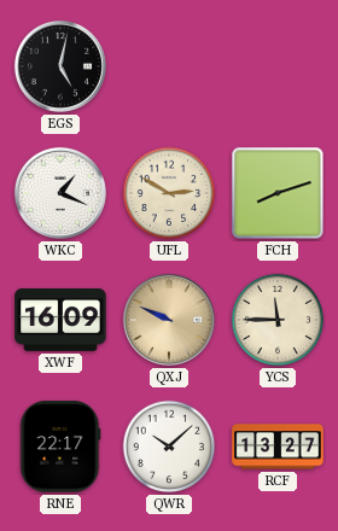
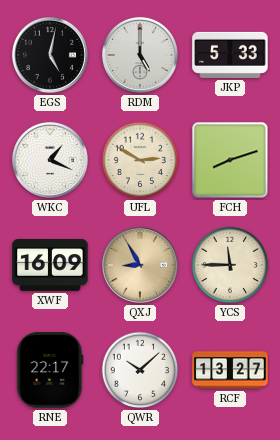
RDM: none -> 5:00 (140, 55)
JKP: none -> 5:33 (230, 55)
QXJ: 9:49 -> 8:55 (140, 265)
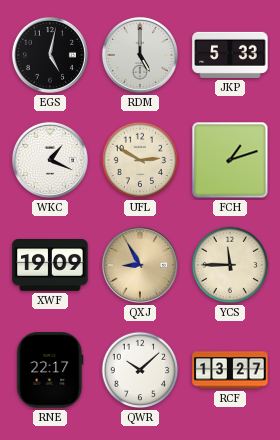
FCH: 8:12 -> 1:12 (230, 160)
XWF: 16:09 -> 19:09 (50, 266)
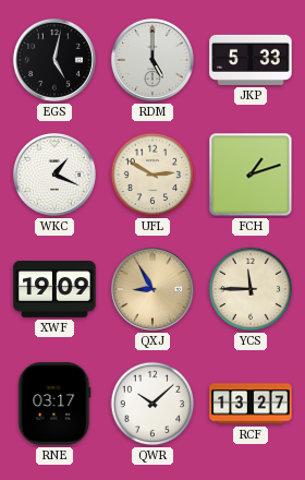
RNE: 22:17 -> 03:17 (54, 404)
